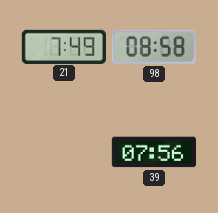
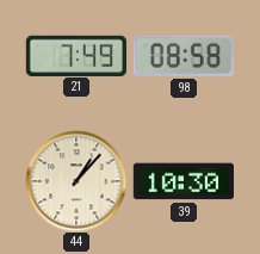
44: none -> 1:07 (76, 181)
39: 07:56 -> 10:30 (182, 181)
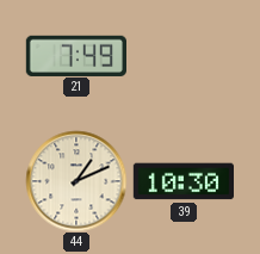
98: 08:58 -> none (184, 56)
44: 1:07 -> 1:11 (76, 181)
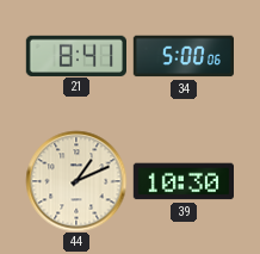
21: 7:49 -> 8:41 (75, 55)
34: none -> 5:00 (182, 56)
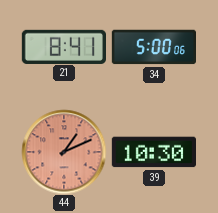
44 dial: cream -> salmon (64, 152)
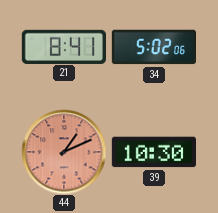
34: 5:00 -> 5:02 (153, 47)
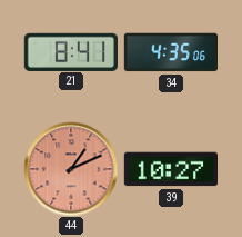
34: 5:02 -> 4:35 (170, 52)
39: 10:30 -> 10:27 (170, 169)
